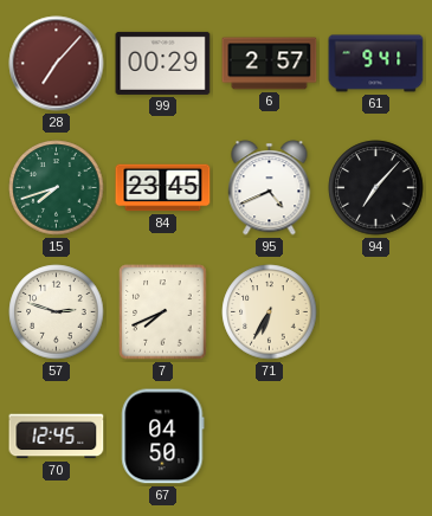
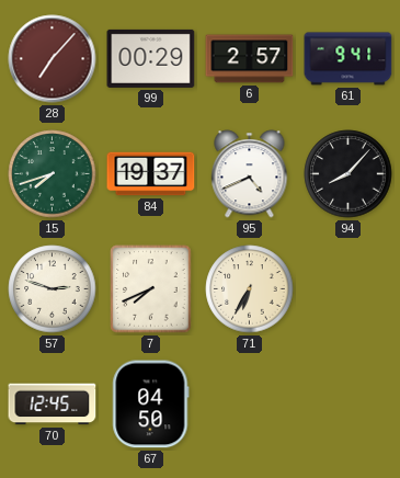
84: 23:45 -> 19:37 (151, 174)
94: 7:07 -> 8:07 (348, 174)
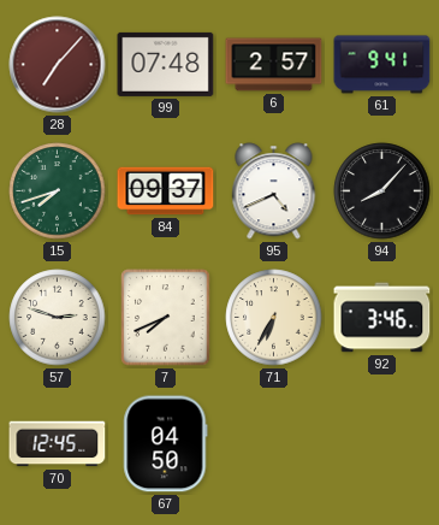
99: 00:29 -> 07:48 (166, 64)
84: 19:37 -> 09:37 (166, 191)
92: none -> 3:46 (382, 318)
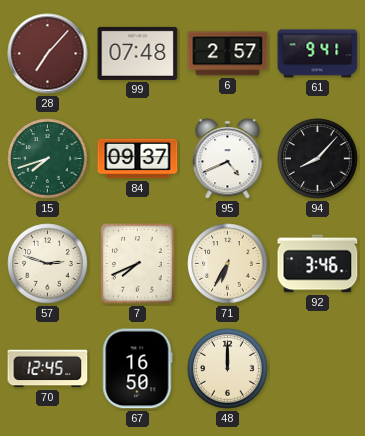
67: 04:50 -> 16:50 (138, 369)
48: none -> 12:00 (228, 369)
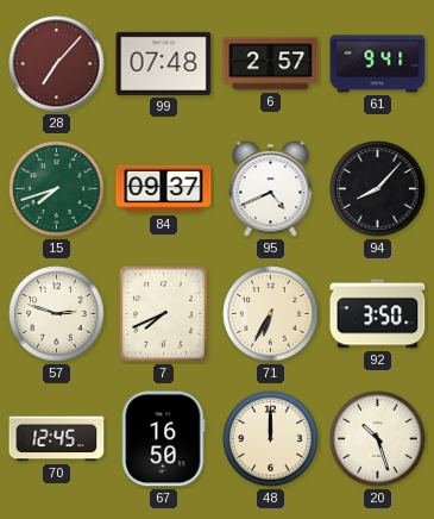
92: 3:46 -> 3:50 (378, 314)
20: none -> 10:27 (378, 439)
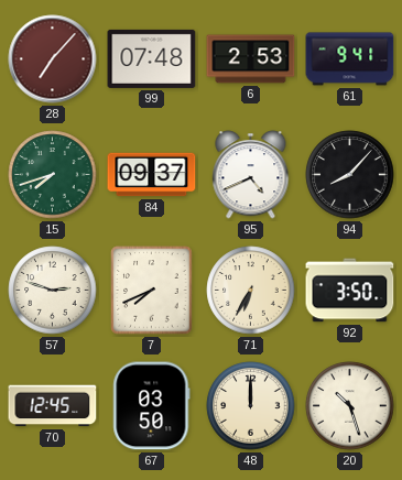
6: 2:57 -> 2:53 (251, 59)
67: 16:50 -> 03:50 (152, 406)
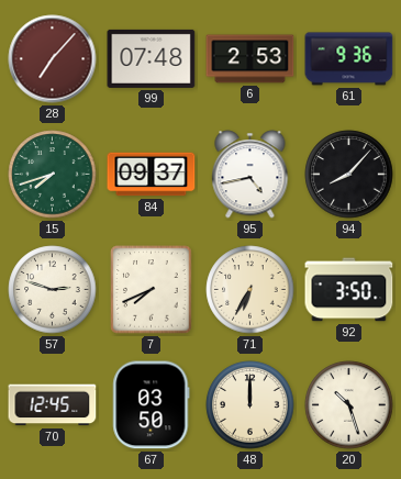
61: 9:41 -> 9:36 (349, 59)
95: 4:41 -> 4:43 (250, 175)
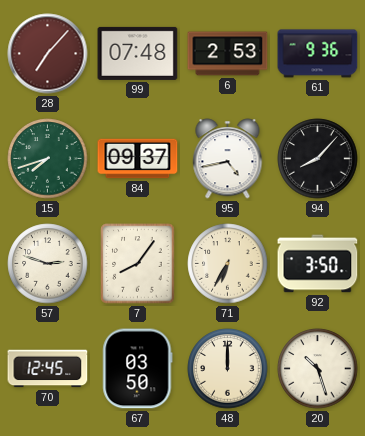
7: 7:41 -> 8:06 (138, 264)
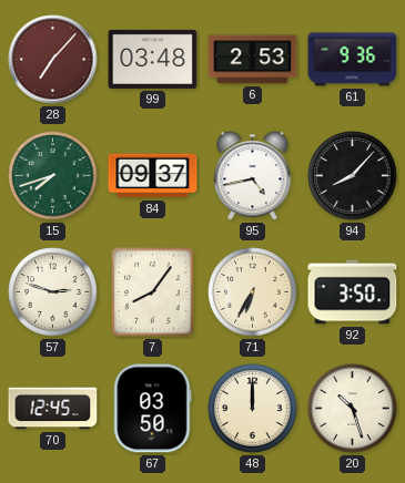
99: 07:48 -> 03:48 (153, 59)
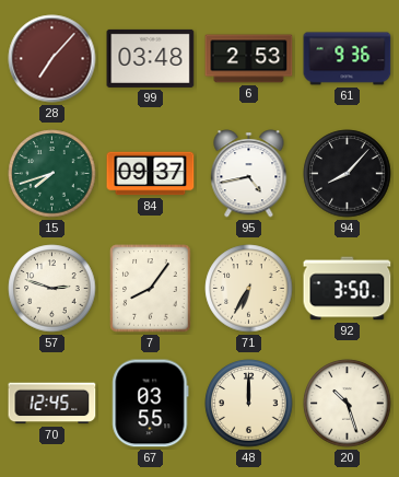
67: 03:50 -> 03:55 (151, 404)
